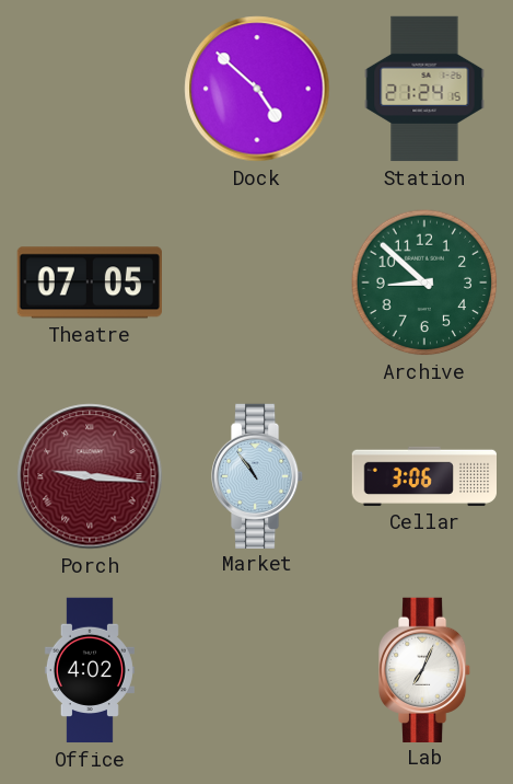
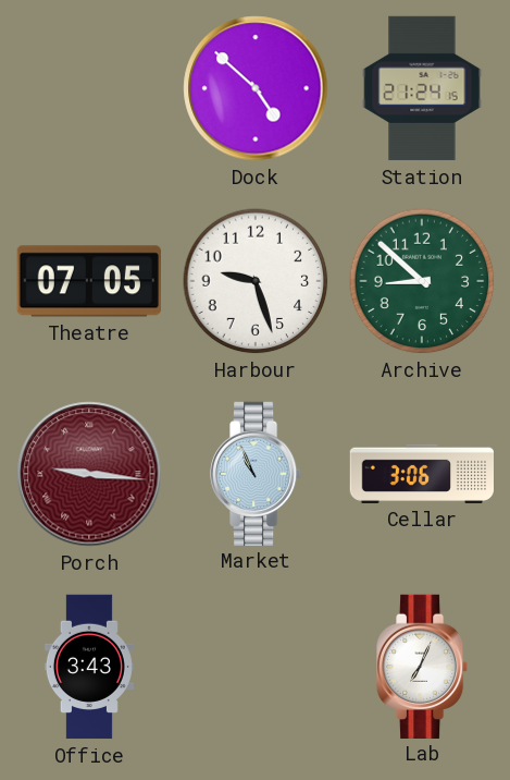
Harbour: none -> 9:27 (256, 281)
Market: 10:54 -> 10:56 (257, 473)
Office: 4:02 -> 3:43 (89, 667)
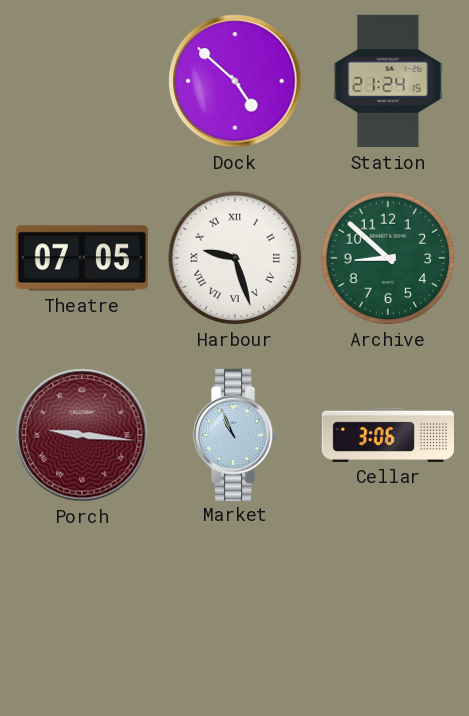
Harbour numerals: Arabic -> Roman (235, 258)
Office: 3:43 -> none (89, 667)
Lab: 7:04 -> none (423, 666)
